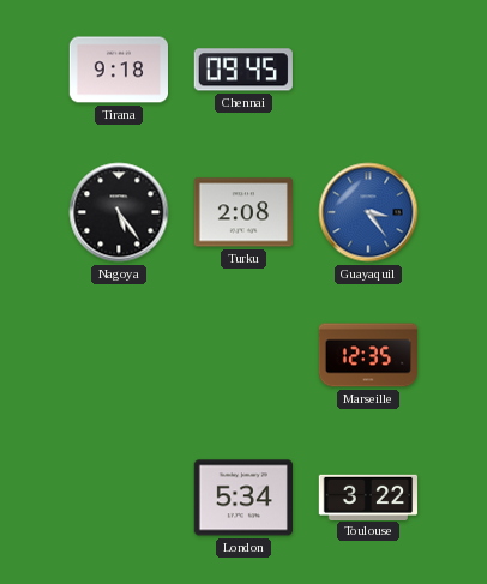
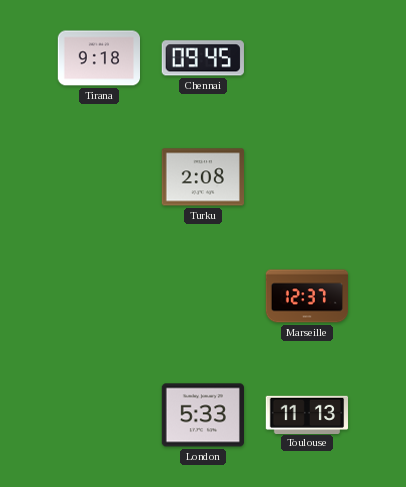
Nagoya: 5:24 -> none (119, 212)
Guayaquil: 3:24 -> none (368, 212)
Marseille: 12:35 -> 12:37 (306, 296)
London: 5:34 -> 5:33 (202, 415)
Toulouse: 3:22 -> 11:13 (307, 414)
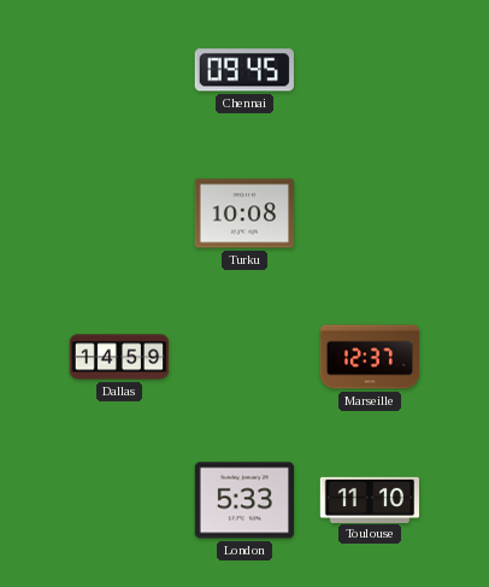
Tirana: 9:18 -> none (98, 58)
Turku: 2:08 -> 10:08 (243, 213)
Dallas: none -> 14:59 (119, 357)
Toulouse: 11:13 -> 11:10 (370, 499)
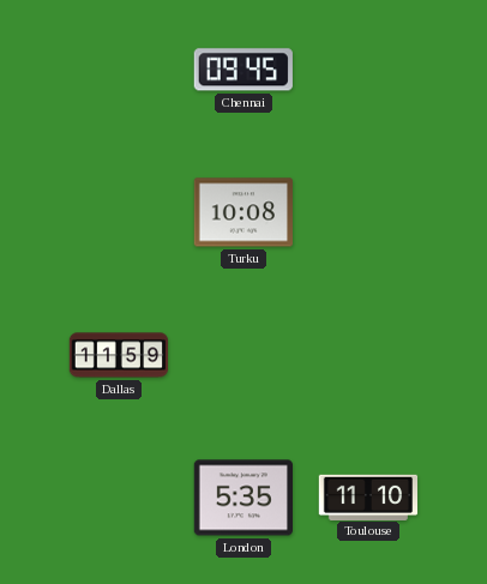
Dallas: 14:59 -> 11:59 (119, 355)
Marseille: 12:37 -> none (369, 357)
London: 5:33 -> 5:35 (242, 498)
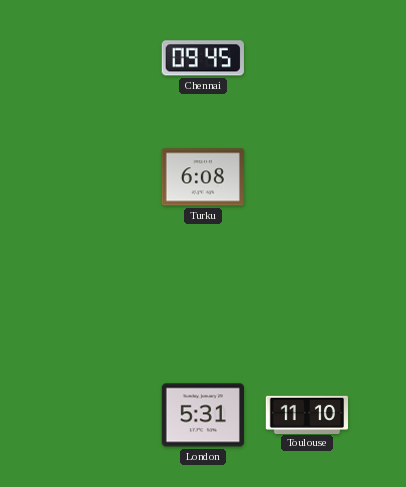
Turku: 10:08 -> 6:08 (202, 177)
Dallas: 11:59 -> none (119, 355)
London: 5:35 -> 5:31 (202, 415)
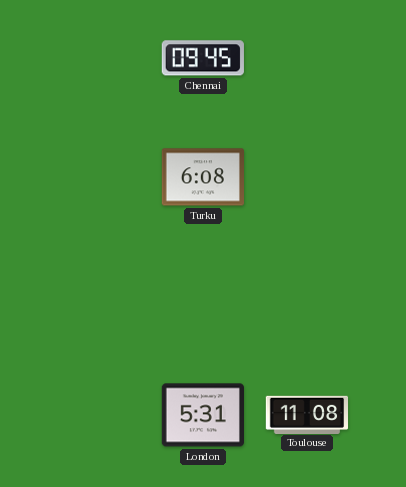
Toulouse: 11:10 -> 11:08 (307, 414)
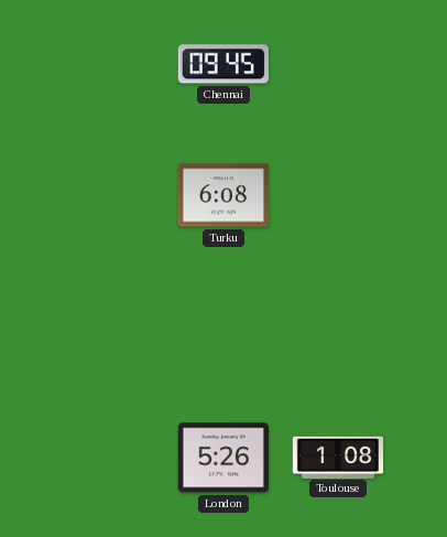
London: 5:31 -> 5:26 (222, 458)
Toulouse: 11:08 -> 1:08 (338, 457)
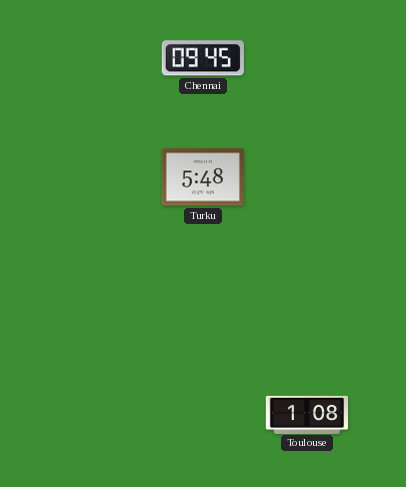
Turku: 6:08 -> 5:48 (202, 177)
London: 5:26 -> none (222, 458)
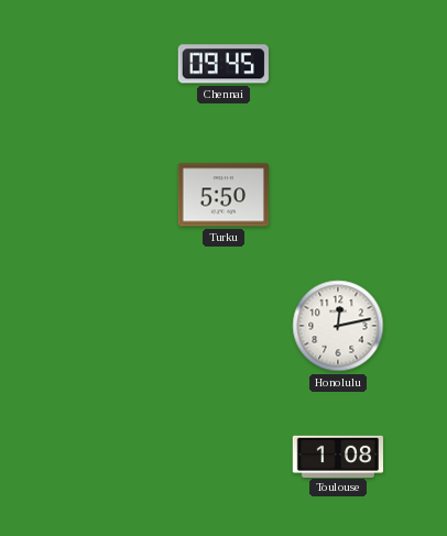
Turku: 5:48 -> 5:50 (222, 195)
Honolulu: none -> 12:13 (338, 326)
